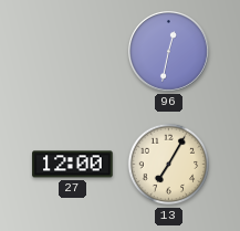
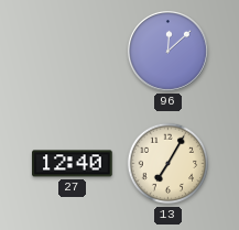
96: 12:32 -> 12:08 (167, 51)
27: 12:00 -> 12:40 (73, 164)
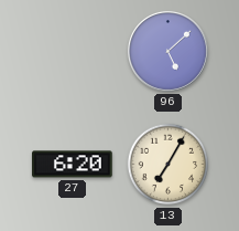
96: 12:08 -> 5:08 (167, 51)
27: 12:40 -> 6:20 (73, 165)
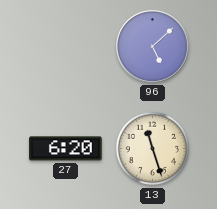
13: 7:05 -> 11:27 (153, 149)
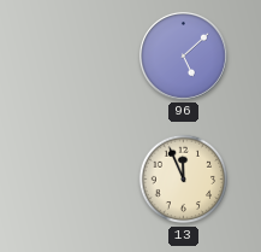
27: 6:20 -> none (66, 149)
13: 11:27 -> 11:56 (184, 180)
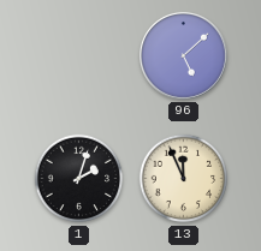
1: none -> 2:03 (79, 179)
